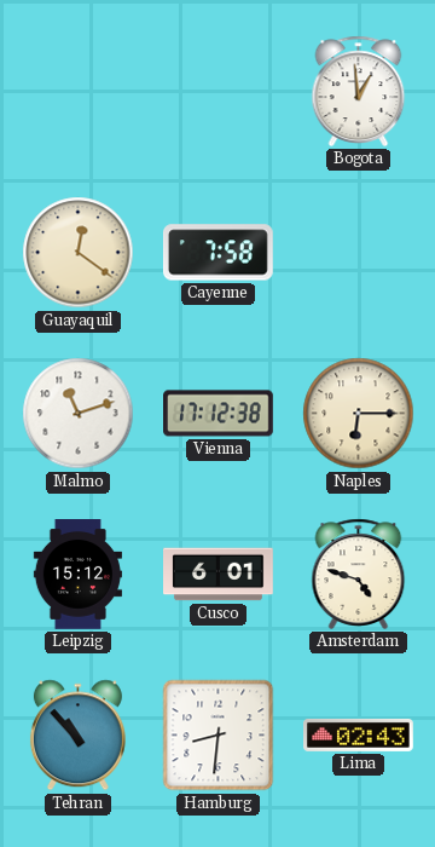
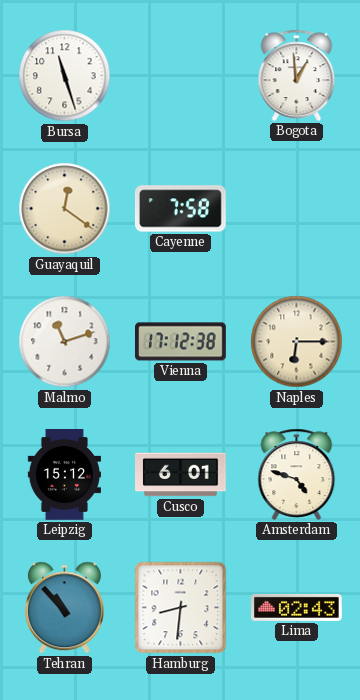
Bursa: none -> 11:27 (65, 76)
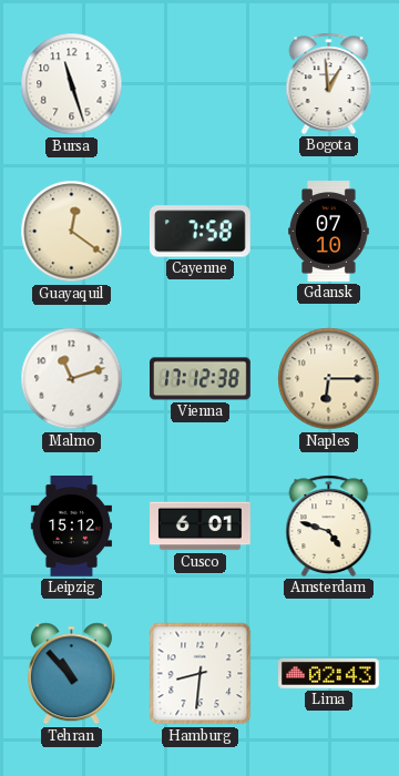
Gdansk: none -> 07:10 (329, 232)
